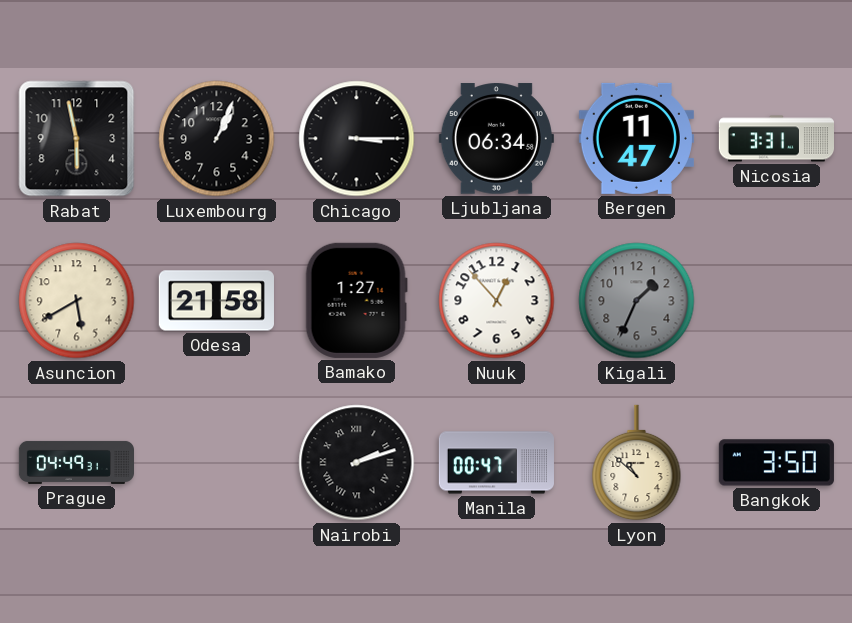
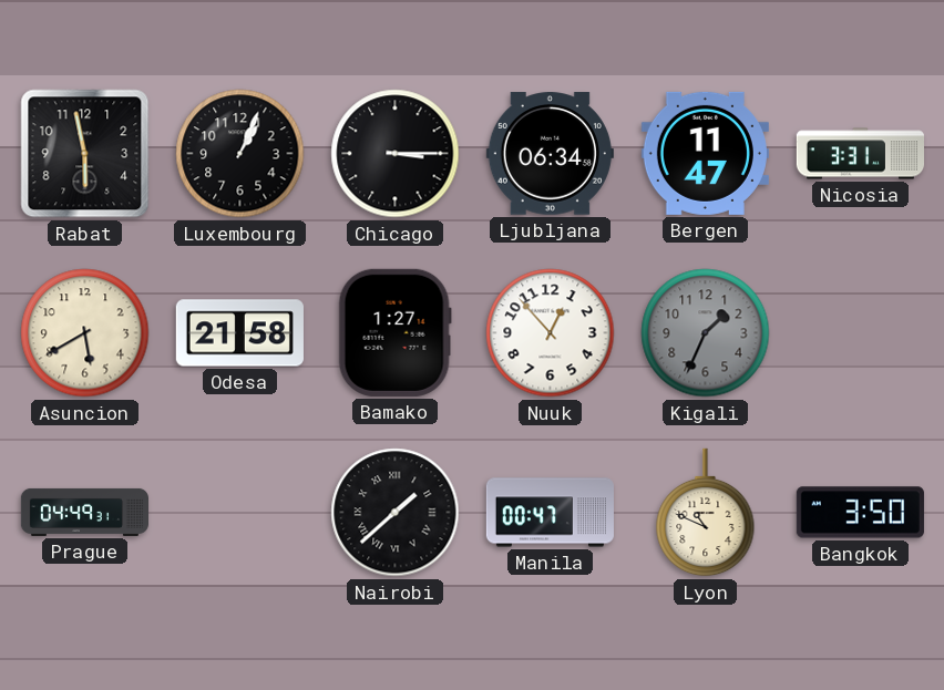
Nairobi: 2:12 -> 1:38 (396, 513)
Lyon: 10:52 -> 10:49 (706, 513)
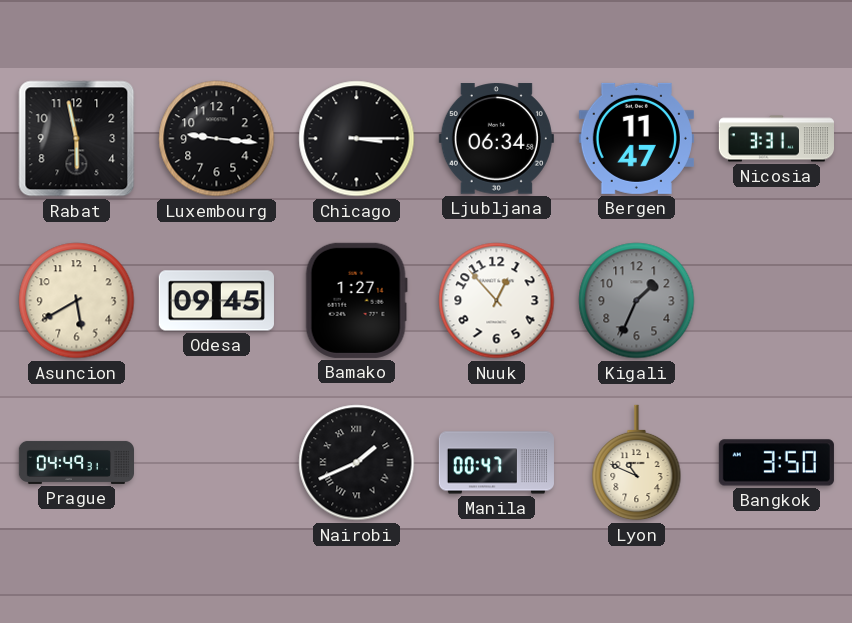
Luxembourg: 1:04 -> 9:16 (217, 139)
Odesa: 21:58 -> 09:45 (216, 301)
Nairobi: 1:38 -> 1:41 (357, 463)
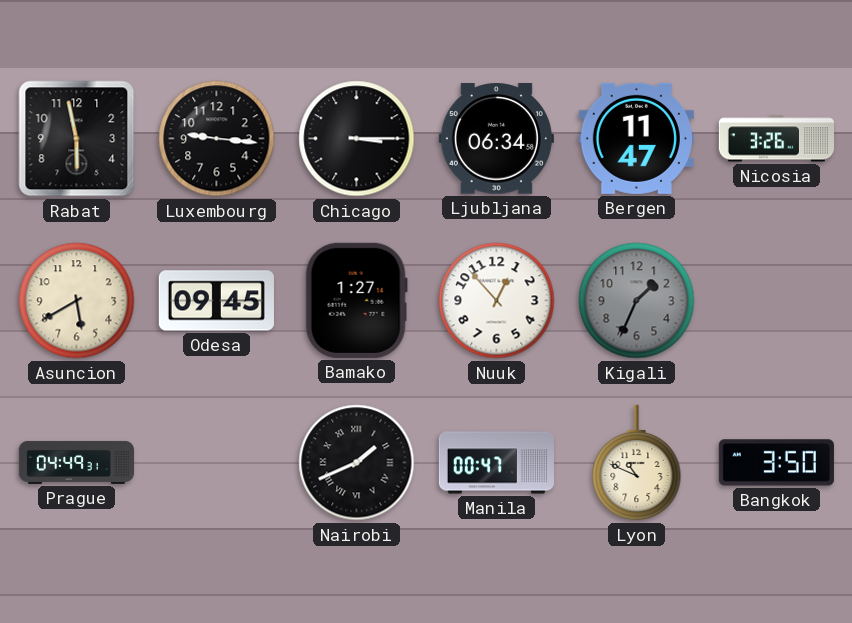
Nicosia: 3:31 -> 3:26 (776, 139)
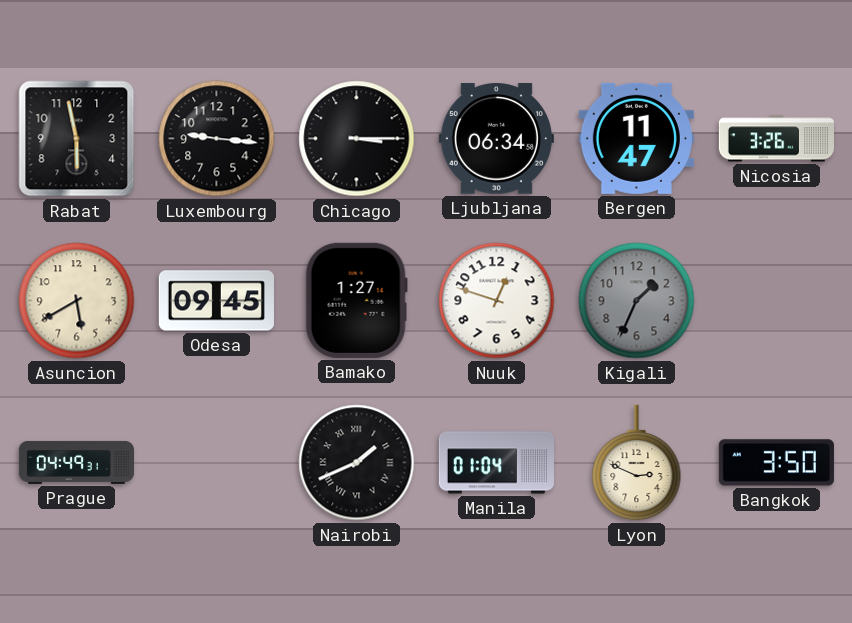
Nuuk: 12:53 -> 12:48 (497, 301)
Manila: 00:47 -> 01:04 (496, 463)
Lyon: 10:49 -> 2:49 (637, 463)
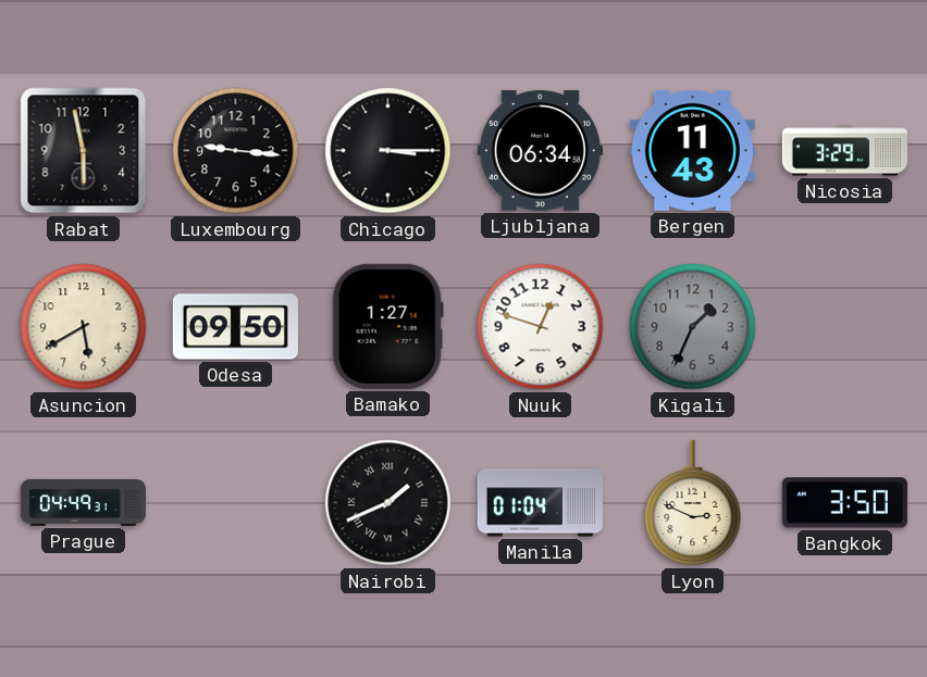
Bergen: 11:47 -> 11:43 (692, 150)
Nicosia: 3:26 -> 3:29 (844, 151)
Odesa: 09:45 -> 09:50 (235, 327)
